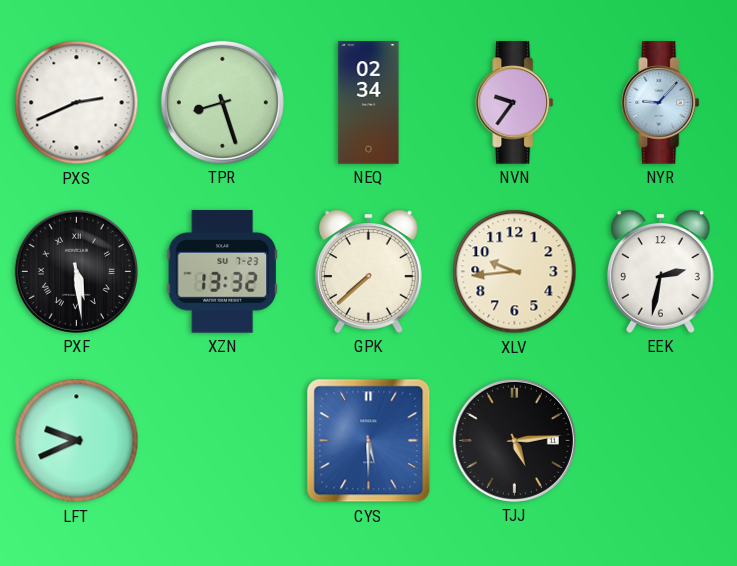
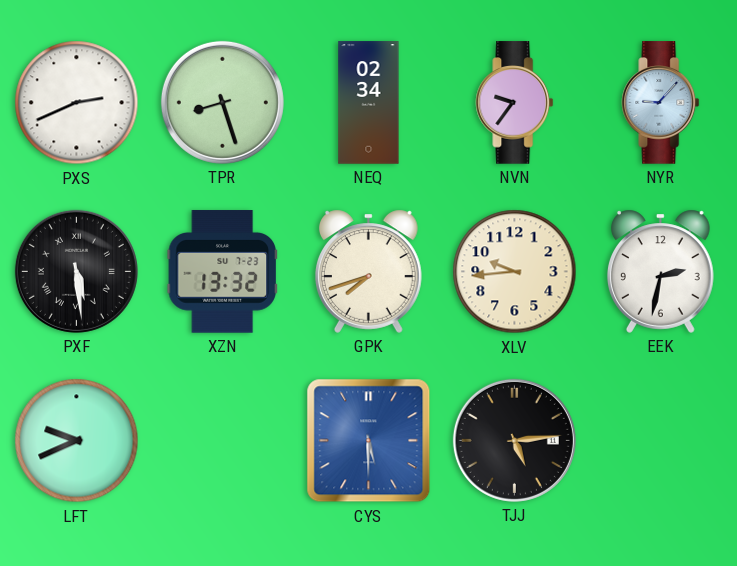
GPK: 7:38 -> 7:42 (368, 271)
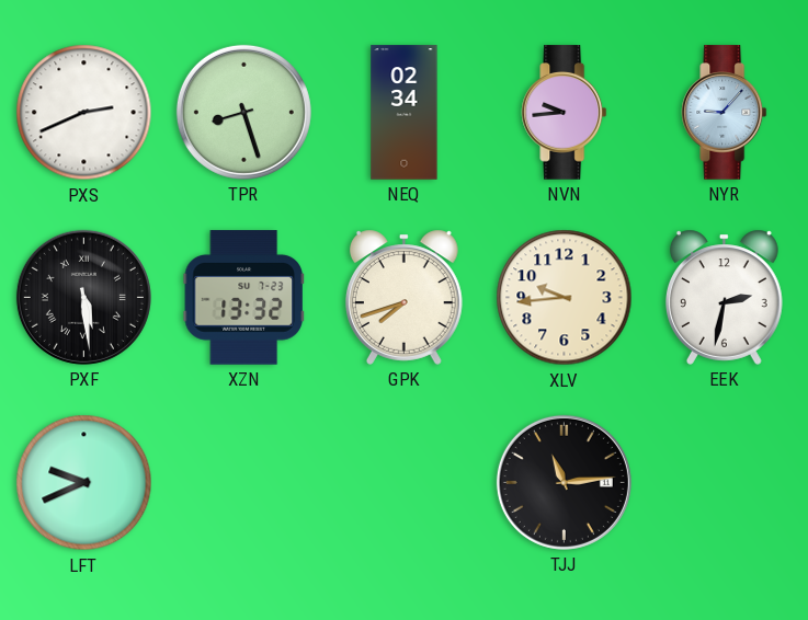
NVN: 9:36 -> 9:44 (565, 113)
CYS: 5:30 -> none (369, 441)
TJJ: 5:14 -> 11:14 (564, 482)
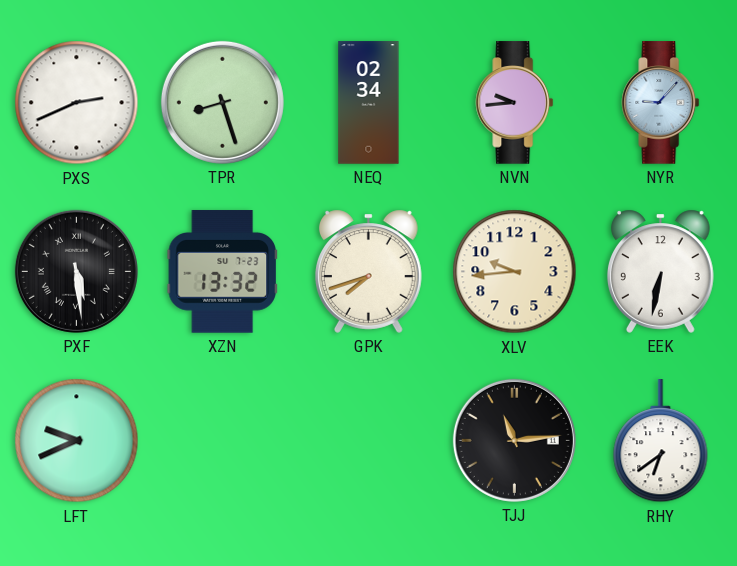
EEK: 2:32 -> 6:32 (660, 271)
RHY: none -> 6:39 (661, 441)
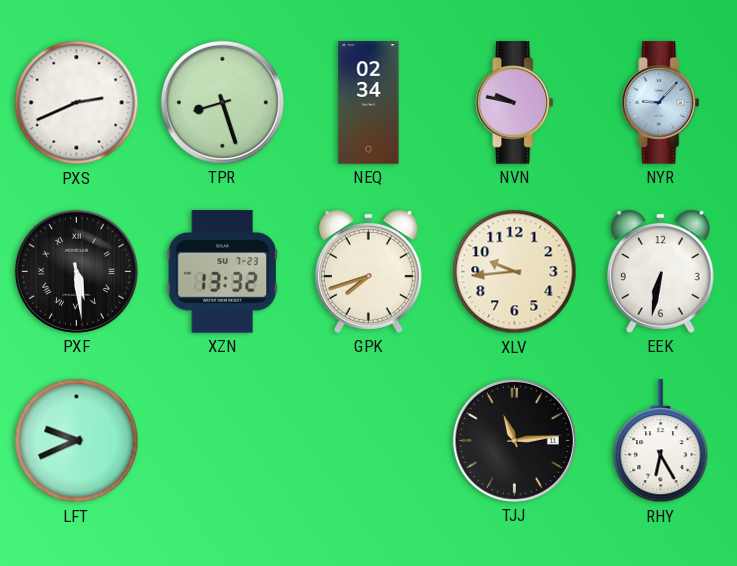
NVN: 9:44 -> 9:47 (515, 103)
RHY: 6:39 -> 6:25 (661, 441)
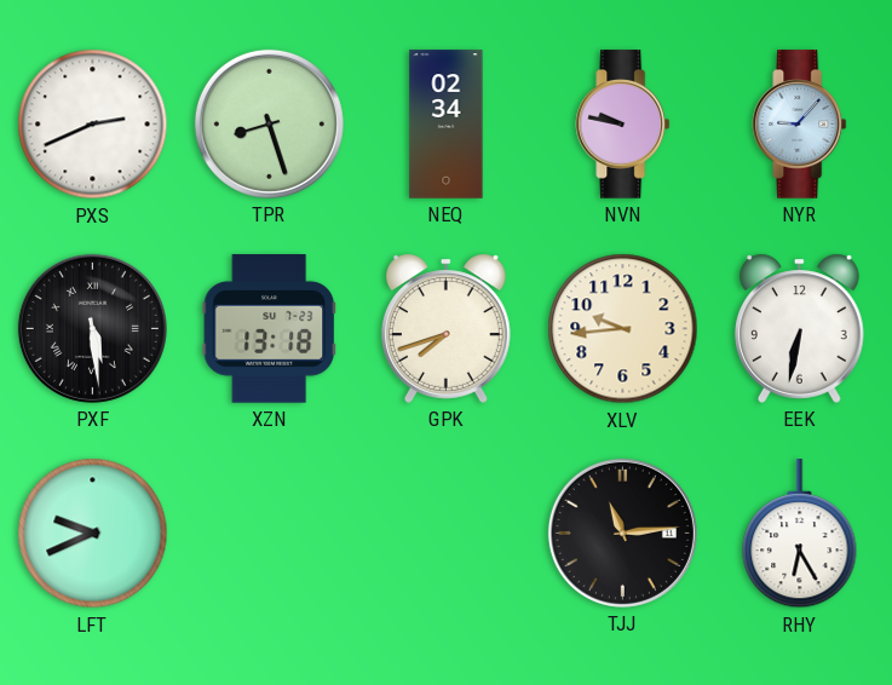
XZN: 13:32 -> 13:18 (269, 329)
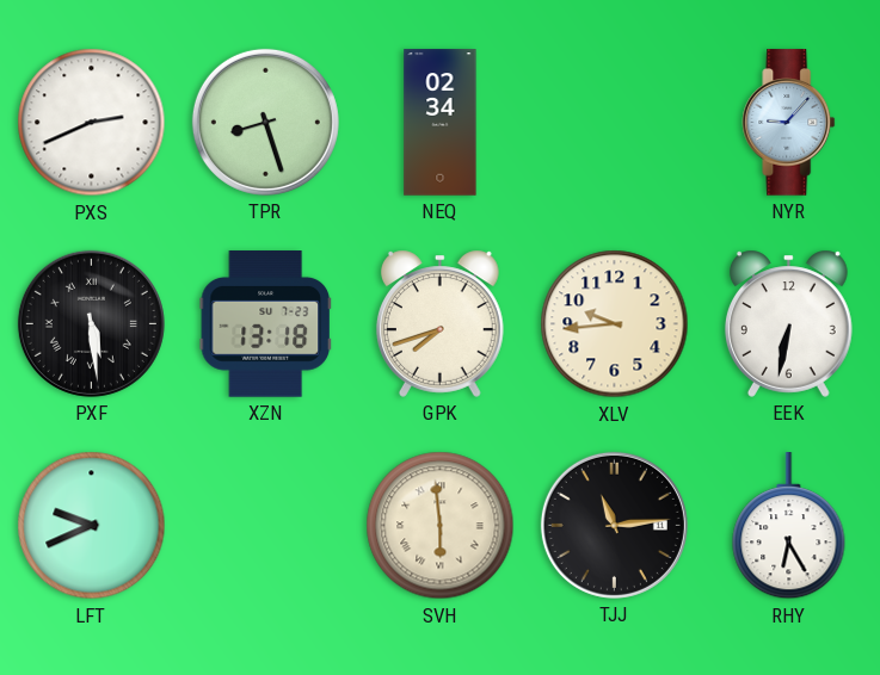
NVN: 9:47 -> none (623, 125)
SVH: none -> 5:59 (441, 526)
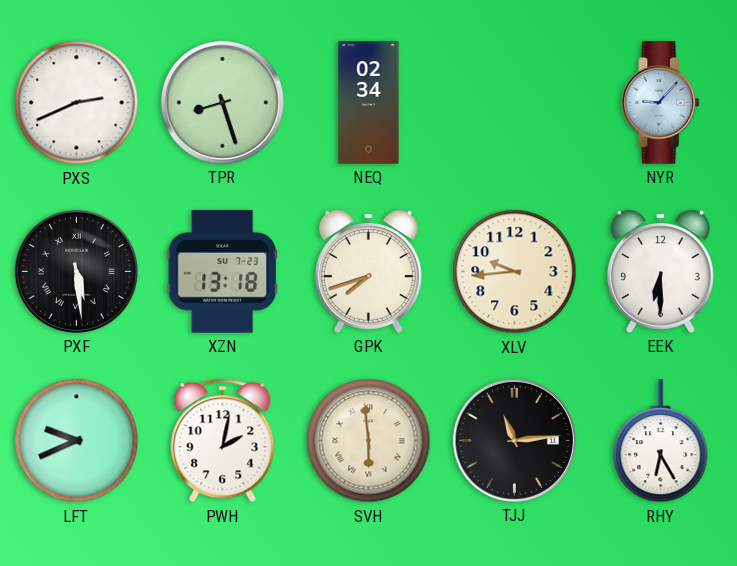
EEK: 6:32 -> 6:30 (660, 271)
PWH: none -> 2:02 (223, 441)
